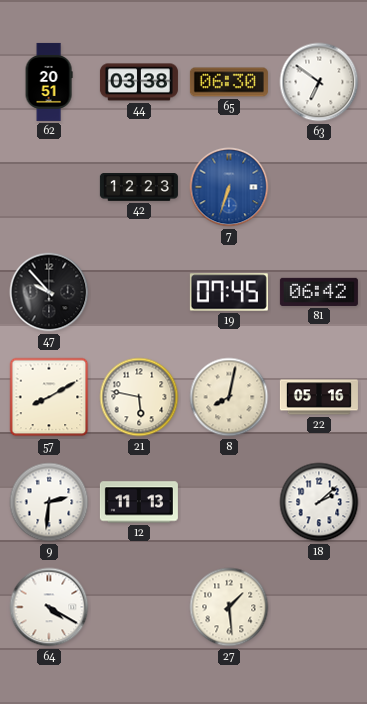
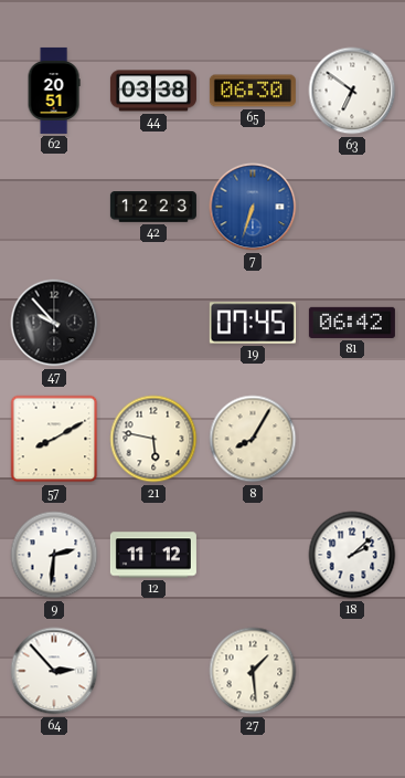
8: 8:02 -> 8:05 (253, 439)
22: 05:16 -> none (319, 397)
12: 11:13 -> 11:12 (153, 555)
64: 4:20 -> 2:53 (54, 671)
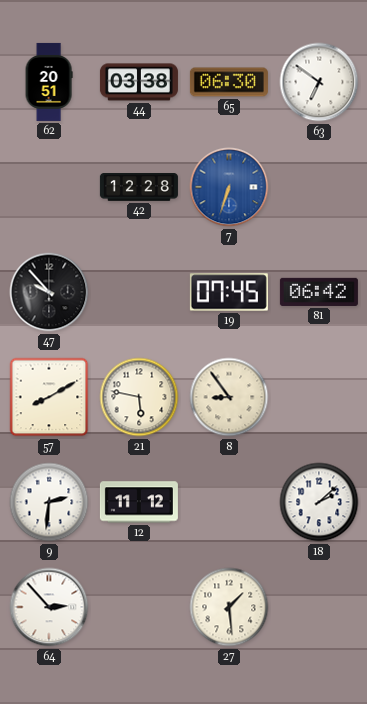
42: 12:23 -> 12:28 (139, 188)
8: 8:05 -> 8:54 (229, 397)
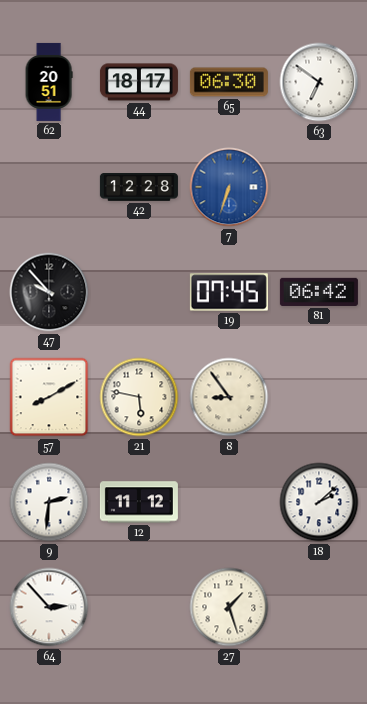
44: 03:38 -> 18:17 (139, 82)
27: 1:29 -> 1:27 (229, 607)
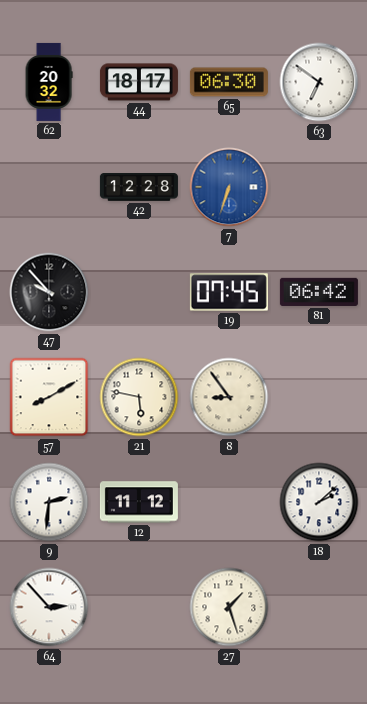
62: 20:51 -> 20:32 (49, 82)
